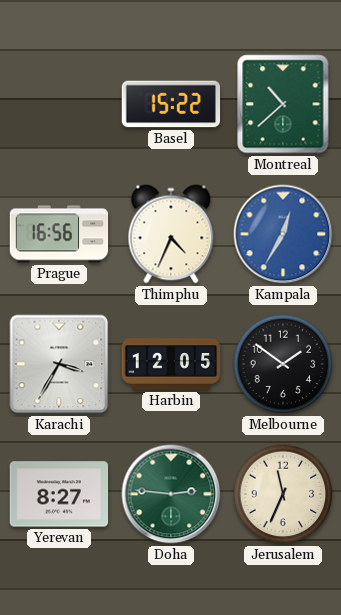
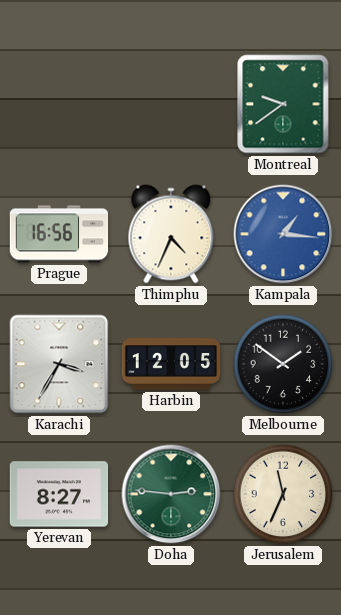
Basel: 15:22 -> none (171, 104)
Montreal: 10:38 -> 9:39 (283, 104)
Kampala: 12:35 -> 1:16 (283, 234)
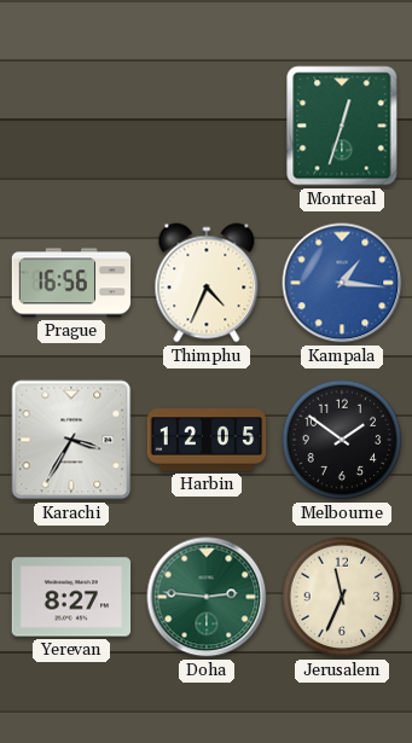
Montreal: 9:39 -> 12:33 (342, 126)
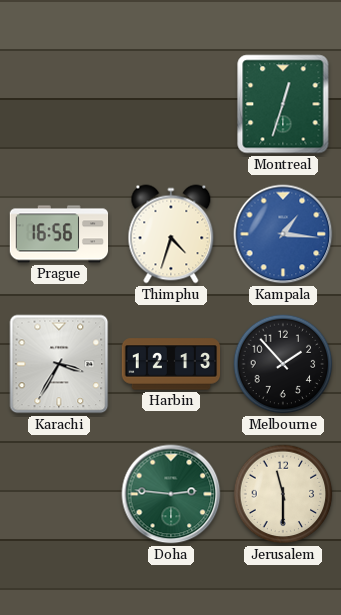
Thimphu: 4:34 -> 4:33 (171, 234)
Harbin: 12:05 -> 12:13 (171, 364)
Melbourne: 1:51 -> 1:53 (283, 364)
Yerevan: 8:27 -> none (71, 597)
Jerusalem: 11:34 -> 11:30 (283, 494)
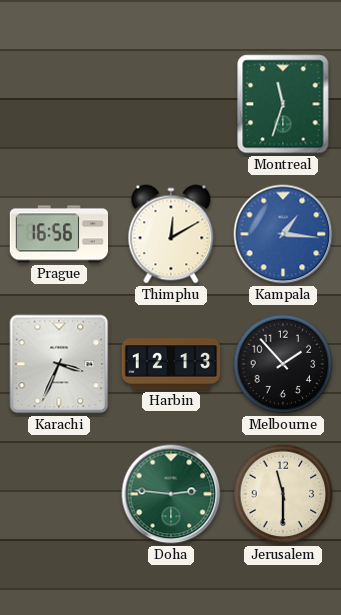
Montreal: 12:33 -> 11:33 (283, 104)
Thimphu: 4:33 -> 12:10 (171, 234)
Karachi: 3:35 -> 3:34 (59, 364)
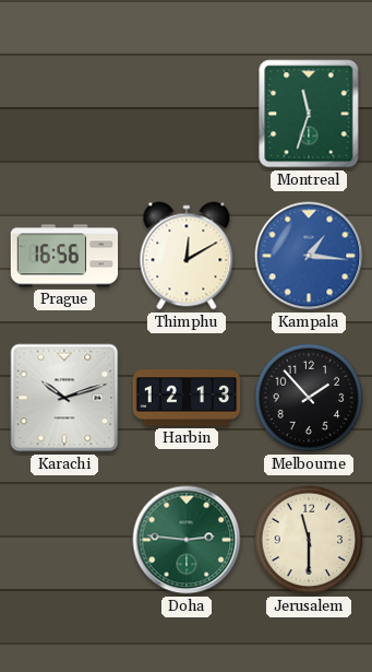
Karachi: 3:34 -> 10:12 (64, 398)
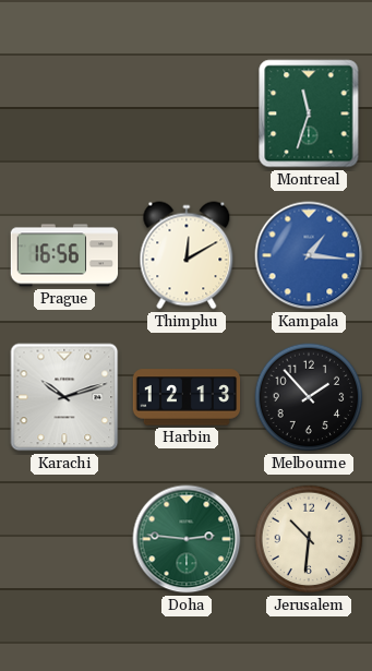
Jerusalem: 11:30 -> 10:31 (309, 539)
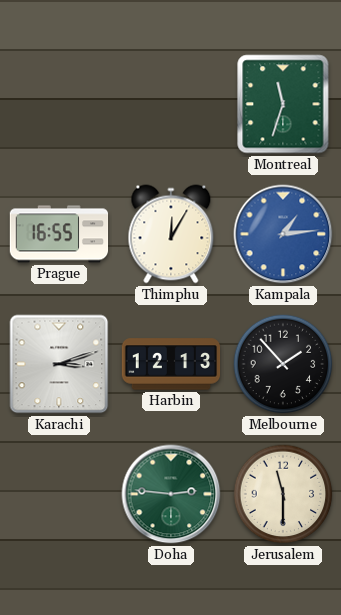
Prague: 16:56 -> 16:55 (59, 234)
Thimphu: 12:10 -> 12:05 (171, 234)
Kampala: 1:16 -> 1:14 (283, 234)
Karachi: 10:12 -> 3:12 (59, 364)
Jerusalem: 10:31 -> 11:30 (283, 494)
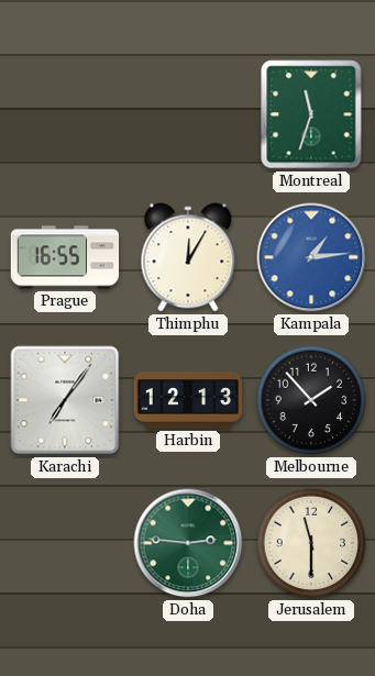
Karachi: 3:12 -> 7:06 (65, 400)
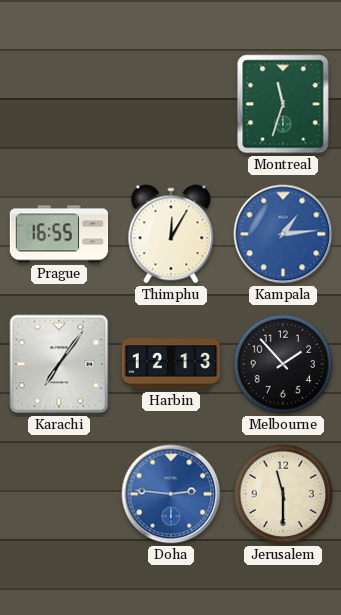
Doha dial: green -> blue (171, 494)
